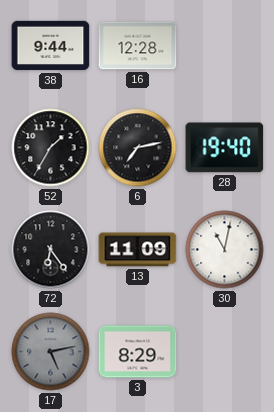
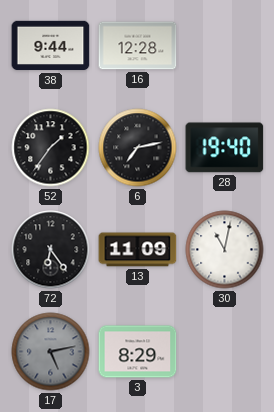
52: 1:35 -> 1:36 (51, 148)
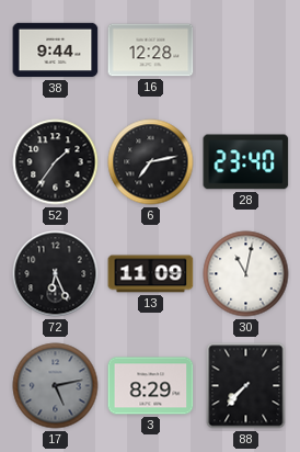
28: 19:40 -> 23:40 (246, 162)
72: 6:24 -> 6:26 (56, 274)
88: none -> 7:37 (246, 386)
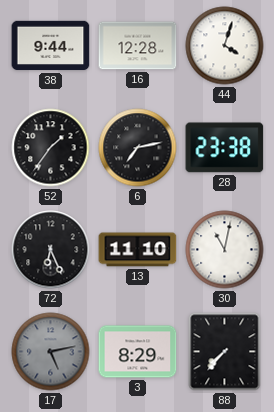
44: none -> 4:03 (225, 46)
28: 23:40 -> 23:38 (225, 148)
13: 11:09 -> 11:10 (138, 250)
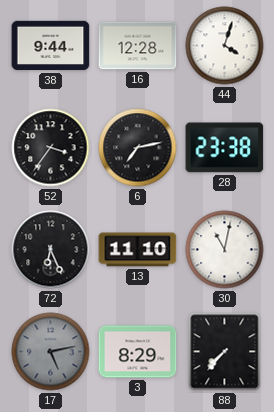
52: 1:36 -> 3:36 (51, 148)
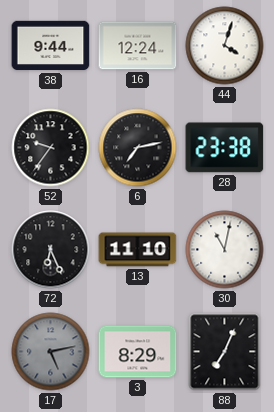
16: 12:28 -> 12:24 (138, 46)
52: 3:36 -> 9:36 (51, 148)
88: 7:37 -> 7:04 (225, 352)
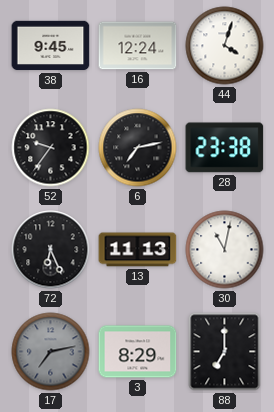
38: 9:44 -> 9:45 (51, 46)
13: 11:10 -> 11:13 (138, 250)
17: 5:13 -> 7:13 (51, 352)
88: 7:04 -> 7:00 (225, 352)
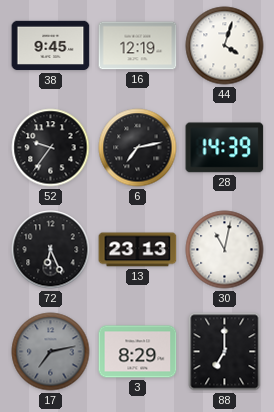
16: 12:24 -> 12:19 (138, 46)
28: 23:38 -> 14:39 (225, 148)
13: 11:13 -> 23:13 (138, 250)
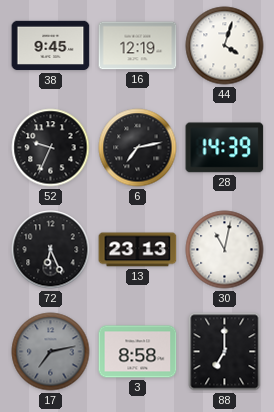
52: 9:36 -> 9:34 (51, 148)
3: 8:29 -> 8:58 (138, 352)
